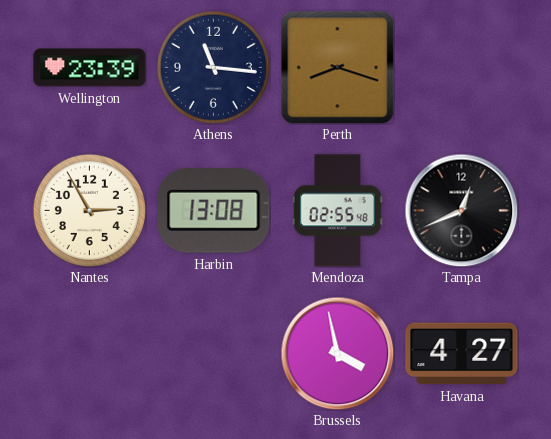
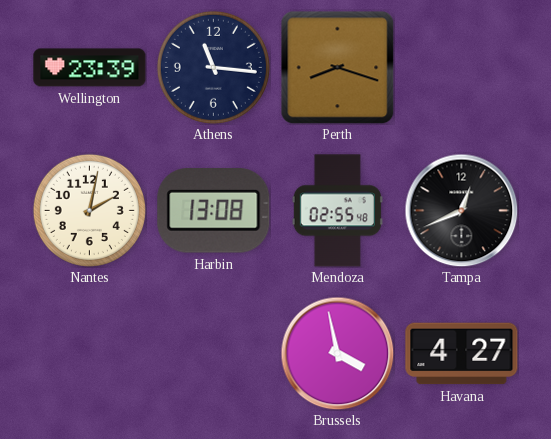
Nantes: 2:55 -> 2:02 (89, 210)
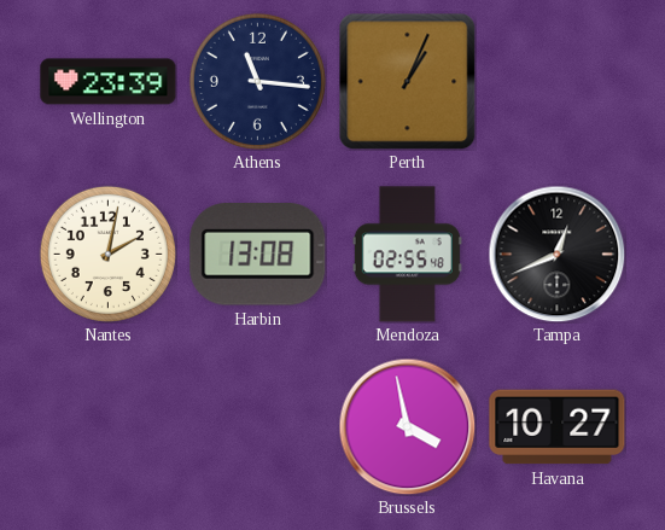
Perth: 8:18 -> 1:04 (407, 81)
Havana: 4:27 -> 10:27 (558, 427)
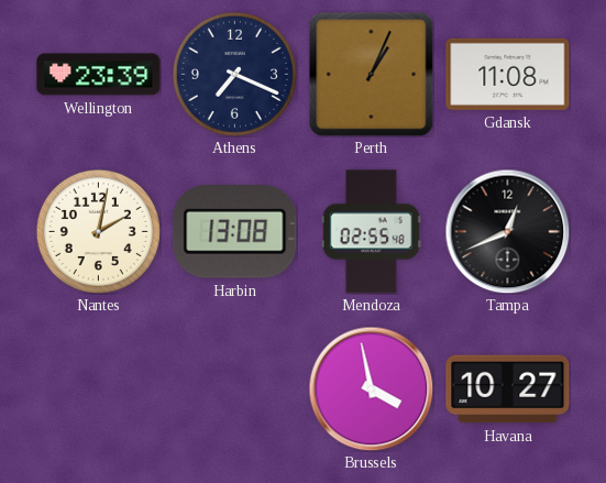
Athens: 11:16 -> 7:19 (234, 74)
Gdansk: none -> 11:08 (508, 74)
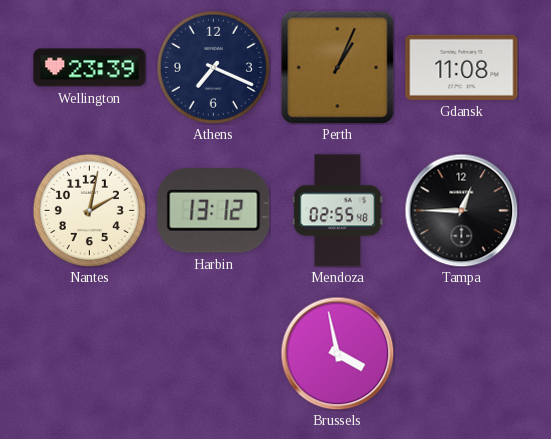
Harbin: 13:08 -> 13:12 (214, 211)
Tampa: 12:41 -> 12:45 (461, 210)
Havana: 10:27 -> none (508, 389)
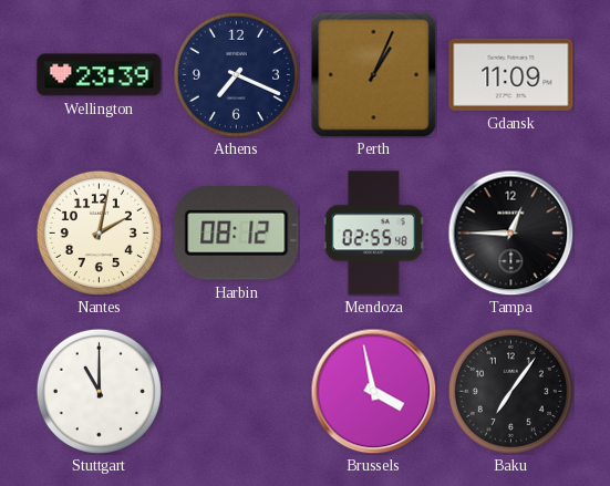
Gdansk: 11:08 -> 11:09 (511, 74)
Harbin: 13:12 -> 08:12 (237, 234)
Stuttgart: none -> 11:00 (99, 391)
Baku: none -> 7:06 (510, 391)
